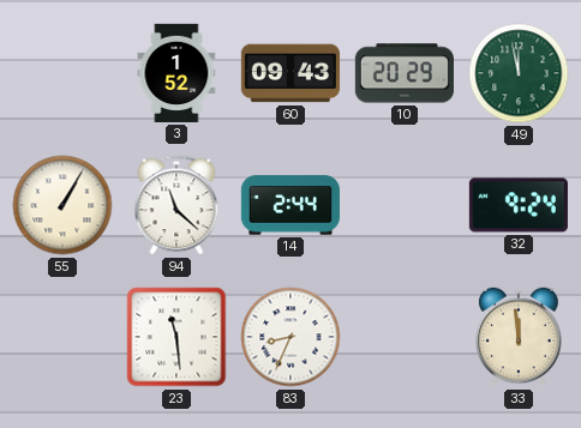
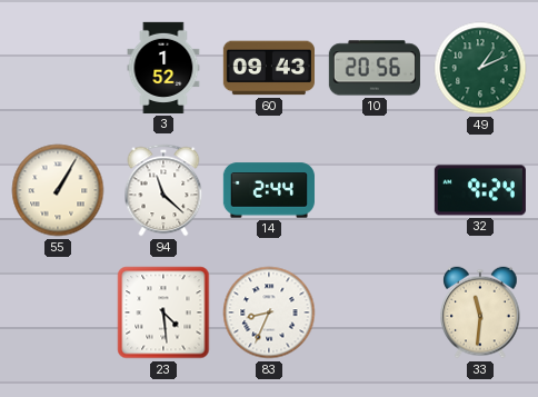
10: 20:29 -> 20:56 (375, 68)
49: 11:58 -> 1:11 (480, 68)
23: 11:29 -> 4:29 (163, 312)
33: 11:59 -> 11:31 (480, 312)
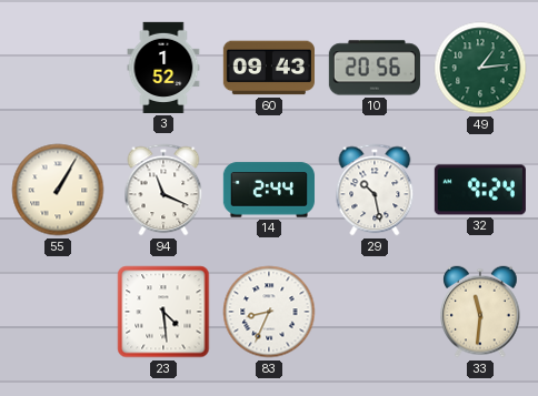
49: 1:11 -> 1:14 (480, 68)
94: 11:22 -> 11:19 (163, 190)
29: none -> 10:28 (375, 190)
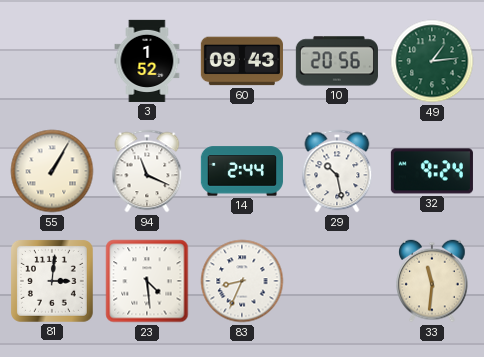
81: none -> 3:01 (52, 281)
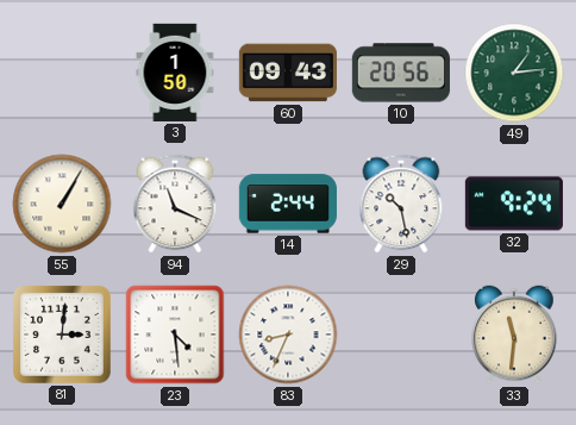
3: 1:52 -> 1:50 (175, 73)
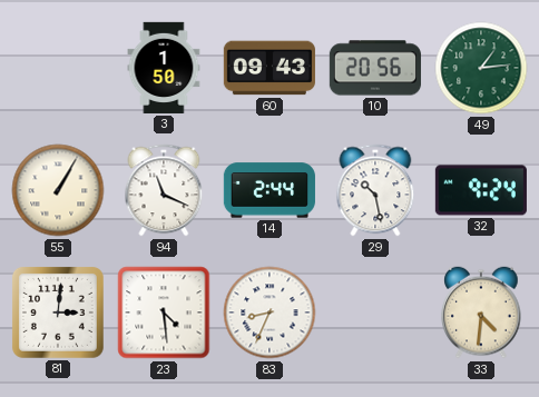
33: 11:31 -> 4:31 (481, 312)
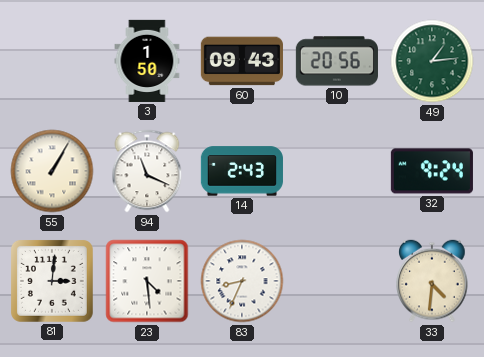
14: 2:44 -> 2:43 (242, 171)
29: 10:28 -> none (375, 190)
